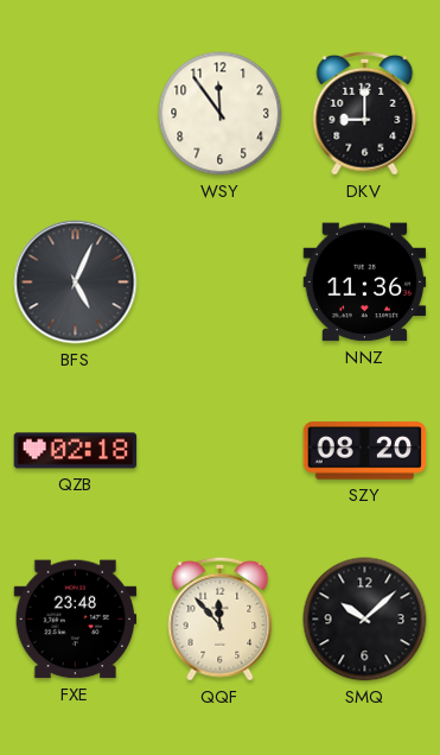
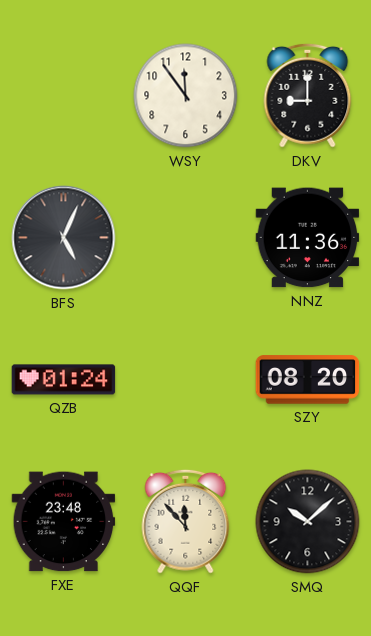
QZB: 02:18 -> 01:24 (64, 380)
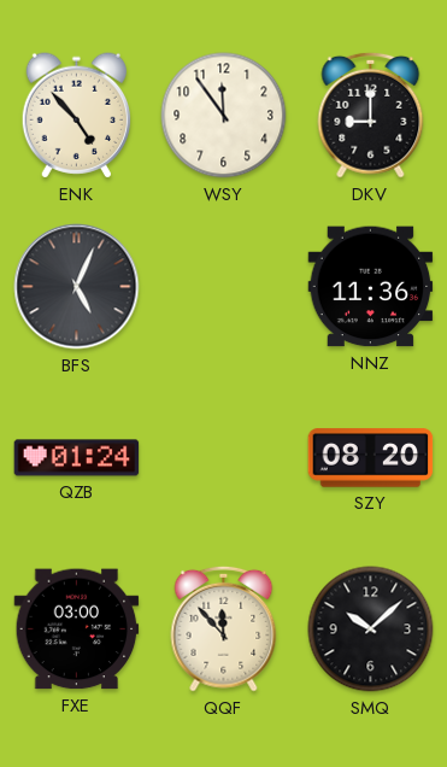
ENK: none -> 4:53 (76, 116)
FXE: 23:48 -> 03:00 (77, 630)
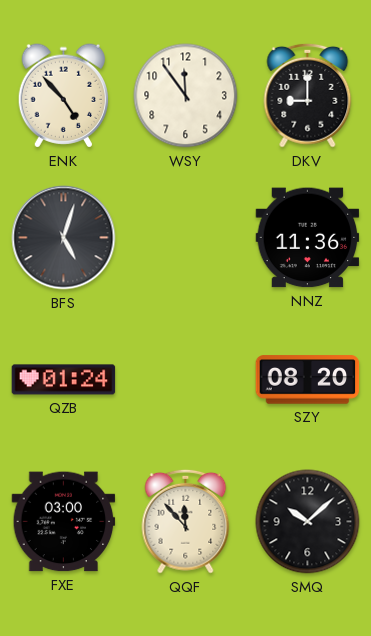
BFS: 5:04 -> 5:03 (64, 238)
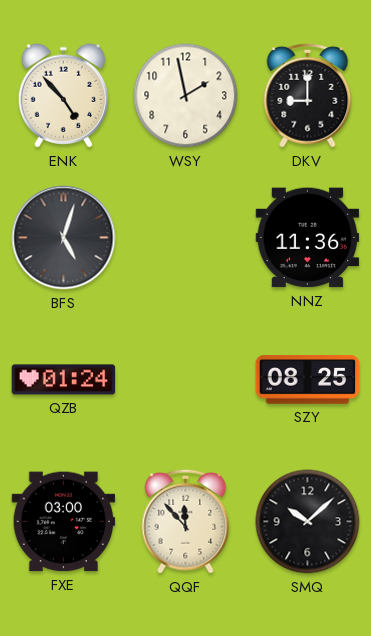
WSY: 11:54 -> 1:58 (186, 96)
SZY: 08:20 -> 08:25 (308, 380)
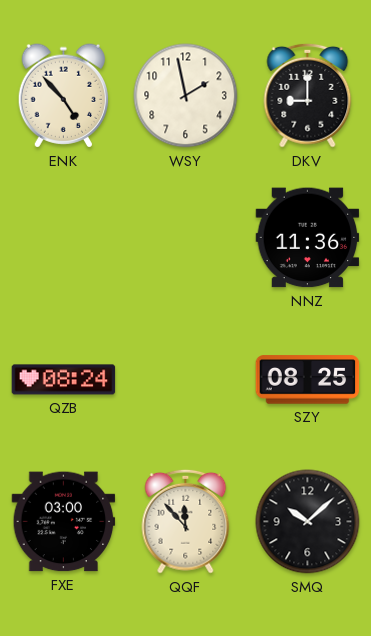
BFS: 5:03 -> none (64, 238)
QZB: 01:24 -> 08:24 (64, 380)
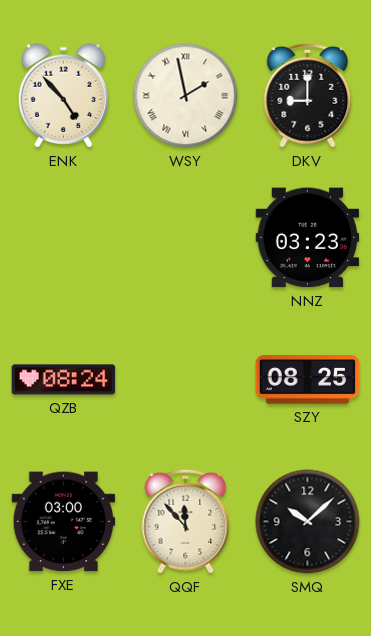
WSY numerals: Arabic -> Roman (186, 96)
NNZ: 11:36 -> 03:23 (308, 238)
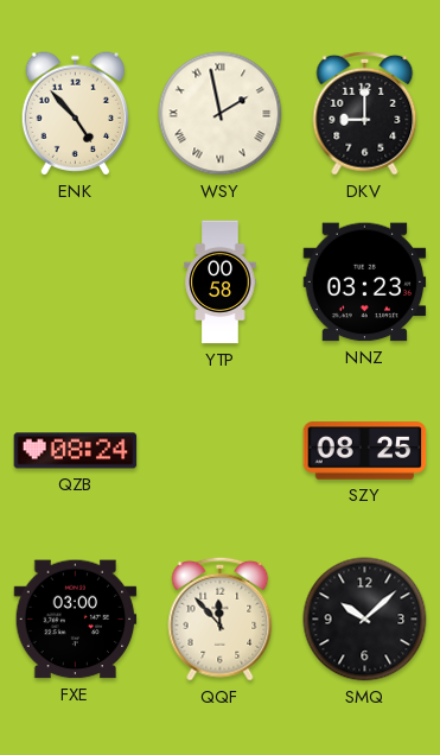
YTP: none -> 00:58 (221, 283)
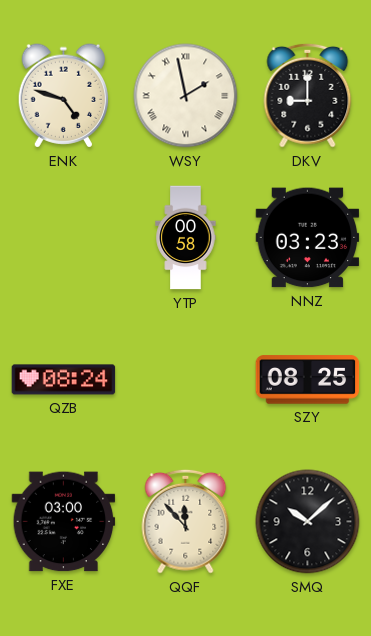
ENK: 4:53 -> 4:48 (63, 96)
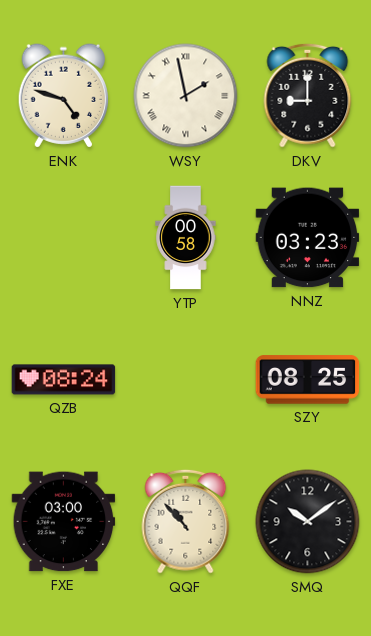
QQF: 11:53 -> 10:53 (186, 521)
SMQ: 10:08 -> 10:09 (308, 522)
